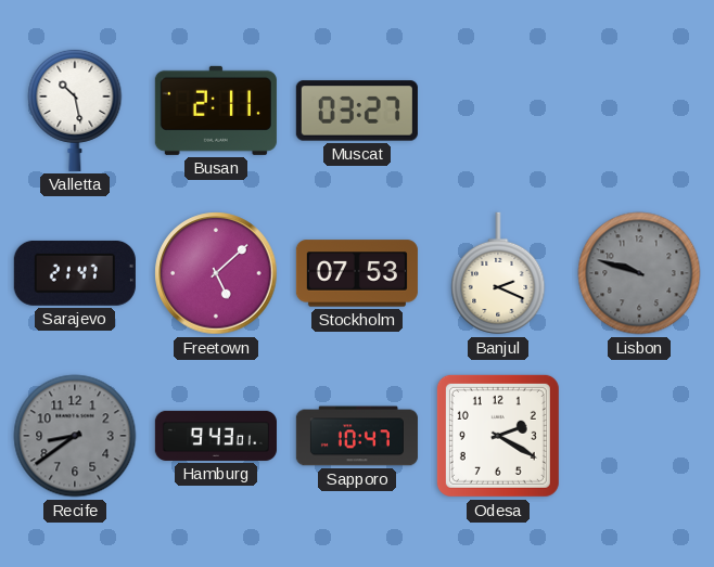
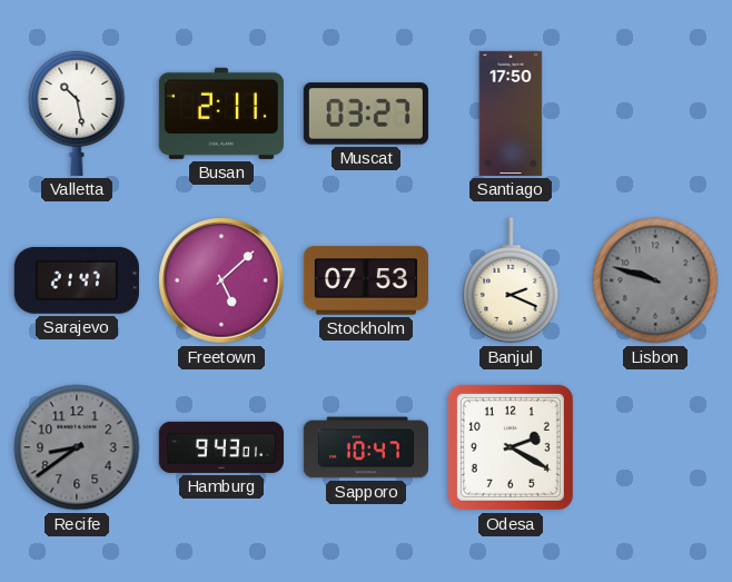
Santiago: none -> 17:50 (511, 114)
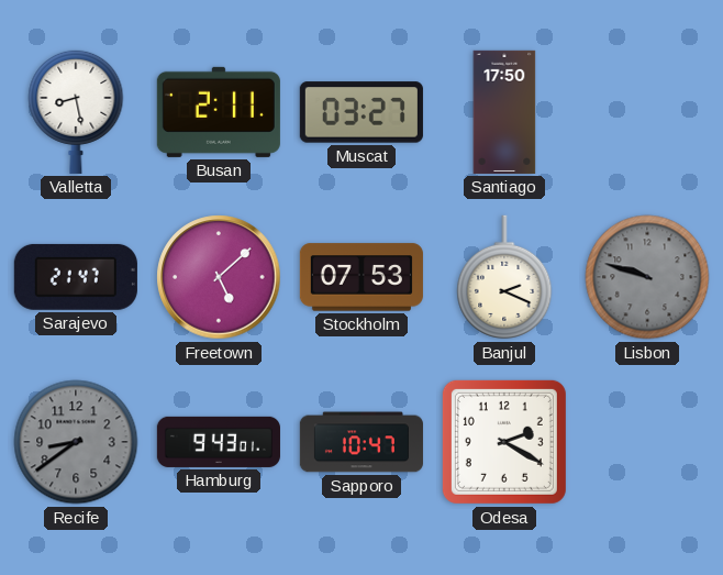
Valletta: 10:28 -> 8:28 (76, 111)
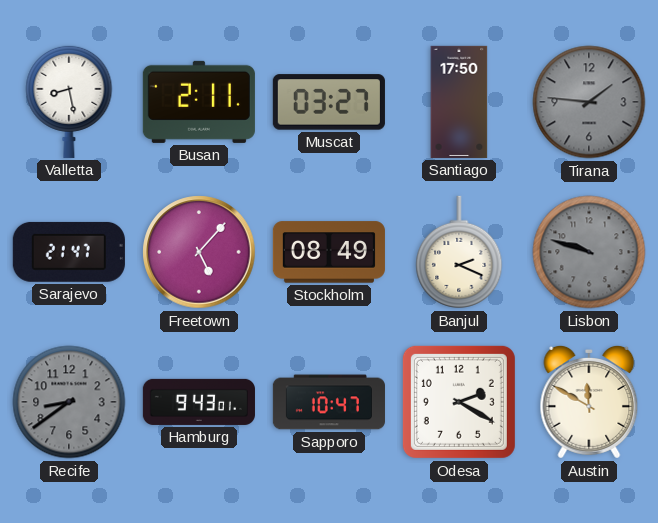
Tirana: none -> 1:46 (589, 102)
Freetown: 5:08 -> 5:07 (199, 252)
Stockholm: 07:53 -> 08:49 (329, 252)
Austin: none -> 11:50 (589, 402)
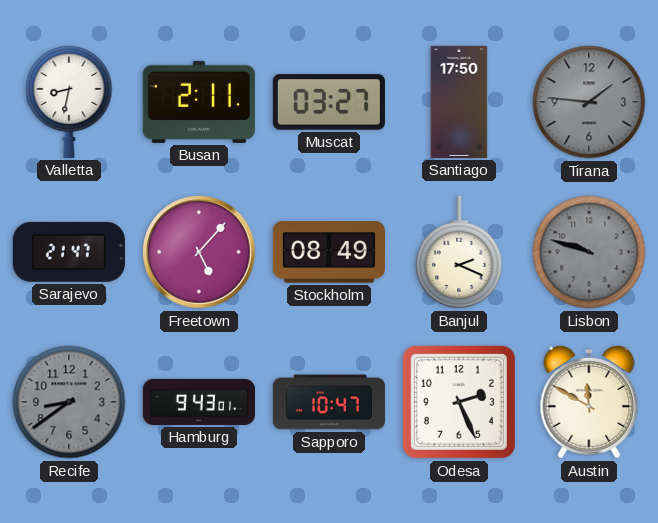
Valletta: 8:28 -> 8:32 (69, 101)
Odesa: 2:20 -> 2:26 (459, 402)
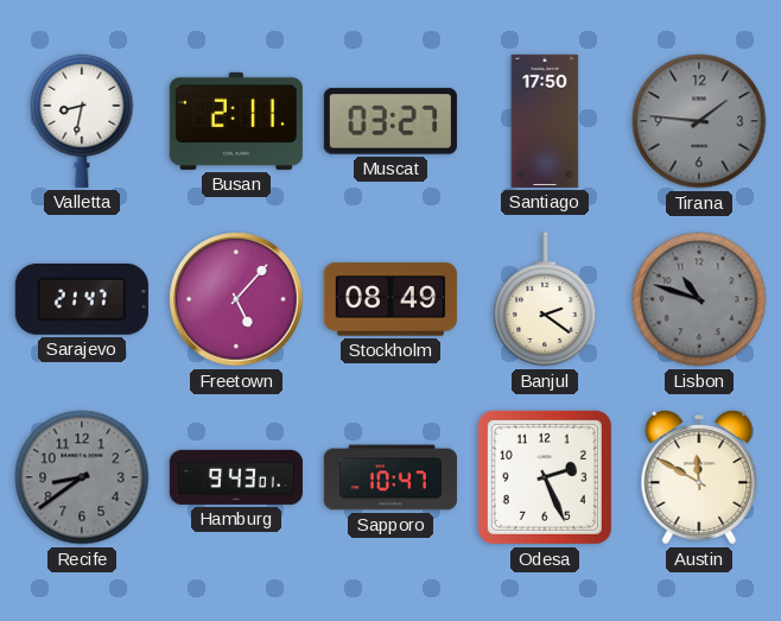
Banjul: 2:19 -> 2:21 (545, 299)
Lisbon: 9:48 -> 10:48 (699, 299)
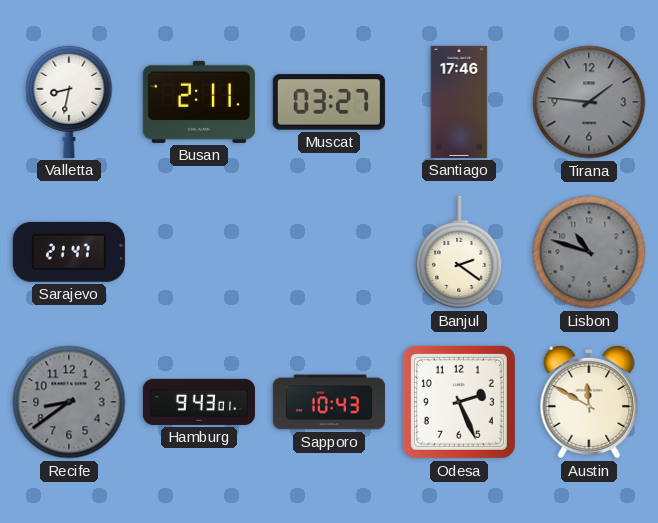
Santiago: 17:50 -> 17:46 (459, 102)
Freetown: 5:07 -> none (236, 299)
Stockholm: 08:49 -> none (390, 299)
Sapporo: 10:47 -> 10:43 (329, 402)
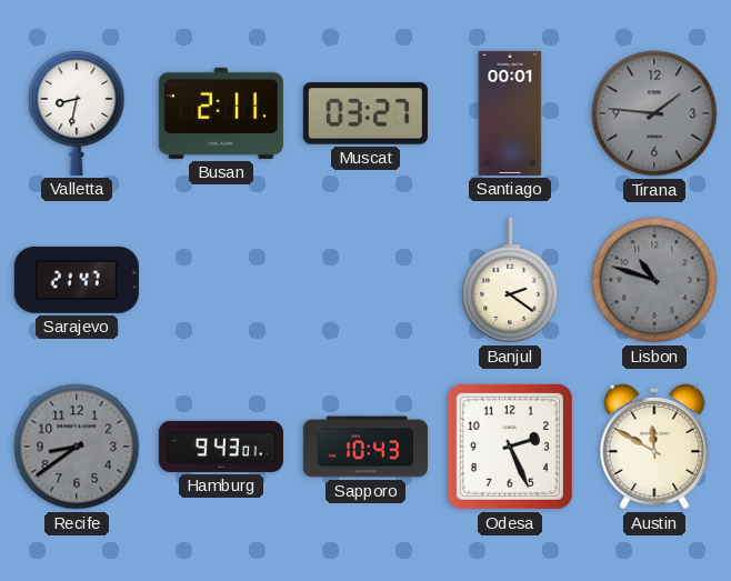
Santiago: 17:46 -> 00:01 (510, 113)
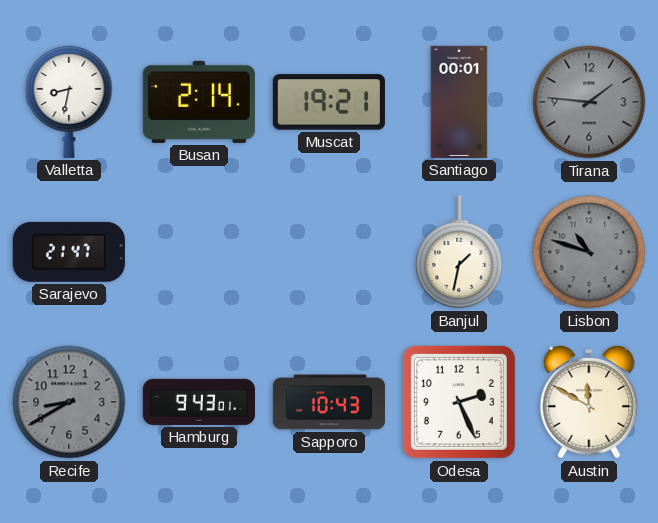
Busan: 2:11 -> 2:14 (199, 102)
Muscat: 03:27 -> 19:21 (329, 102)
Banjul: 2:21 -> 1:32 (459, 252)
Recife: 8:39 -> 8:40 (69, 402)
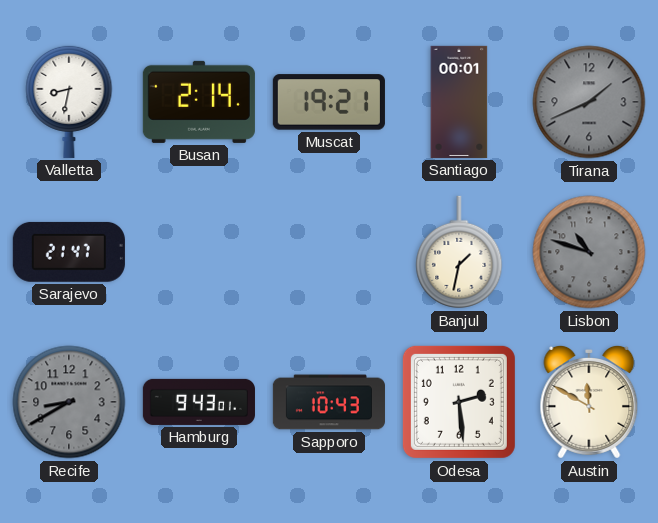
Tirana: 1:46 -> 1:41 (589, 102)
Odesa: 2:26 -> 2:29 (459, 402)
